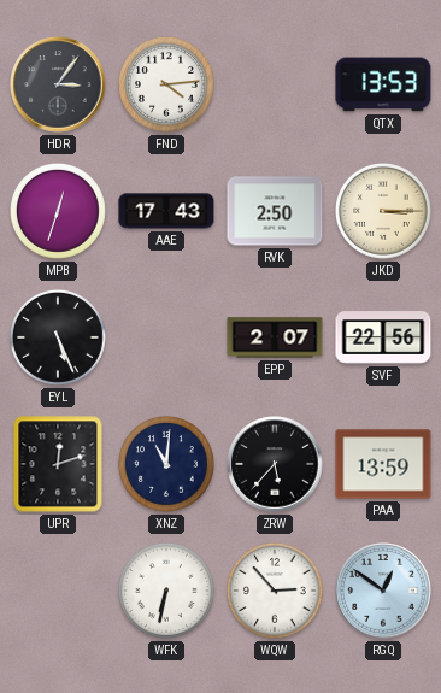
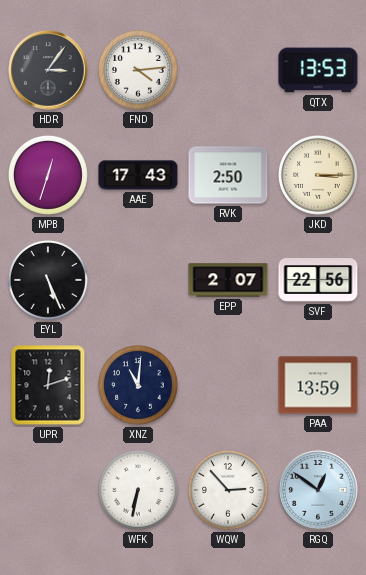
ZRW: 5:37 -> none (275, 464)
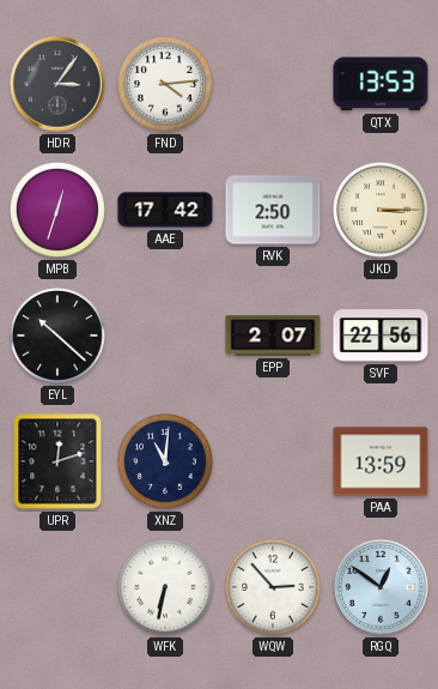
AAE: 17:43 -> 17:42 (165, 210)
EYL: 5:26 -> 10:22 (57, 336)
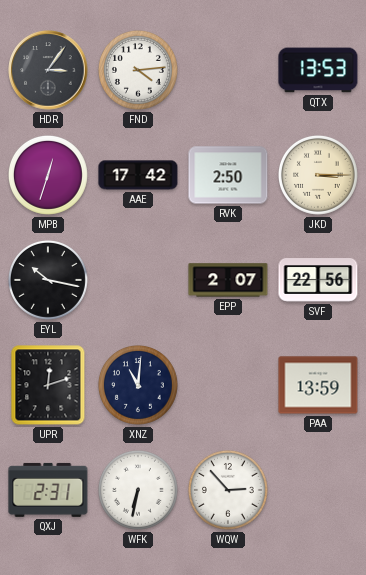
EYL: 10:22 -> 10:17 (48, 280)
QXJ: none -> 2:31 (48, 490)
RGQ: 12:51 -> none (381, 587)
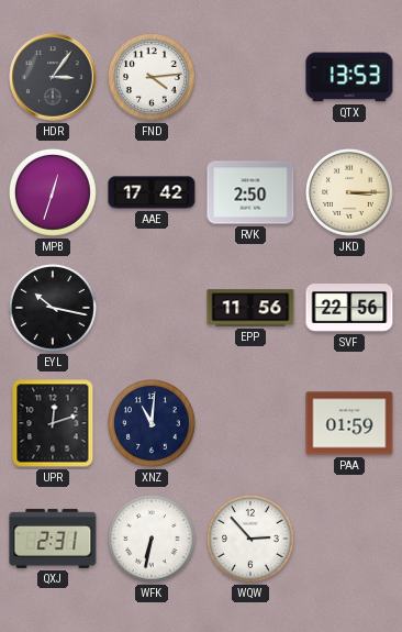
EPP: 2:07 -> 11:56 (250, 308)
PAA: 13:59 -> 01:59 (349, 423)
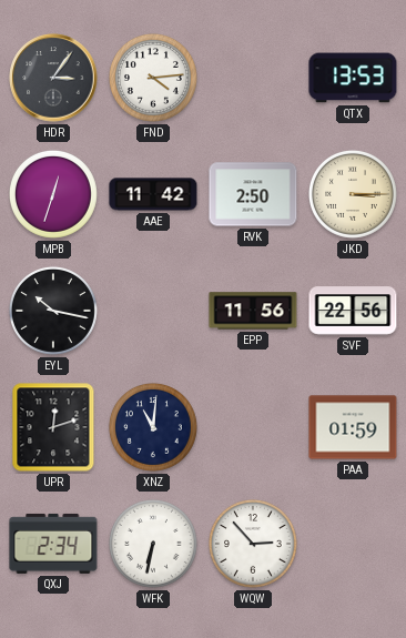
AAE: 17:42 -> 11:42 (153, 194)
QXJ: 2:31 -> 2:34 (53, 544)
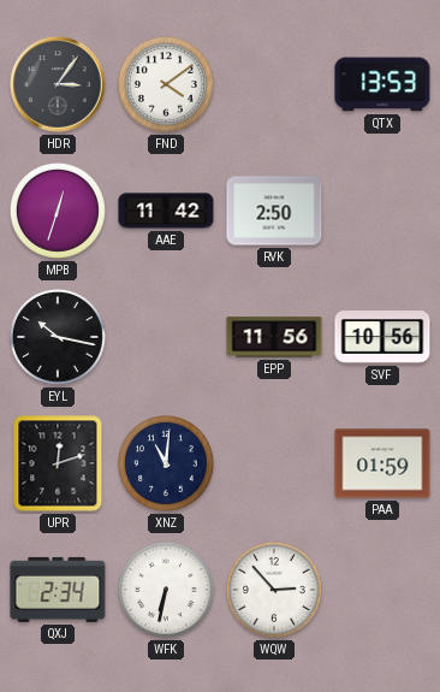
FND: 4:14 -> 4:09 (166, 84)
JKD: 3:15 -> none (353, 194)
SVF: 22:56 -> 10:56 (382, 337)
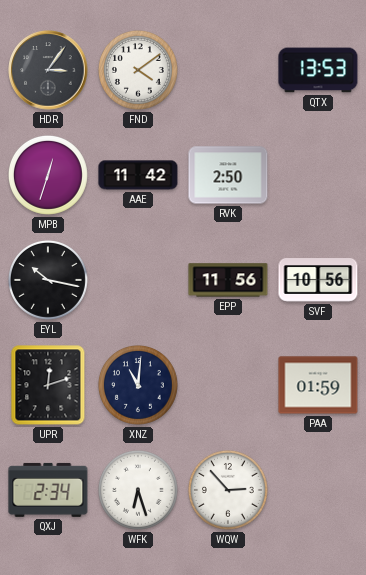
WFK: 6:32 -> 6:27 (138, 490)
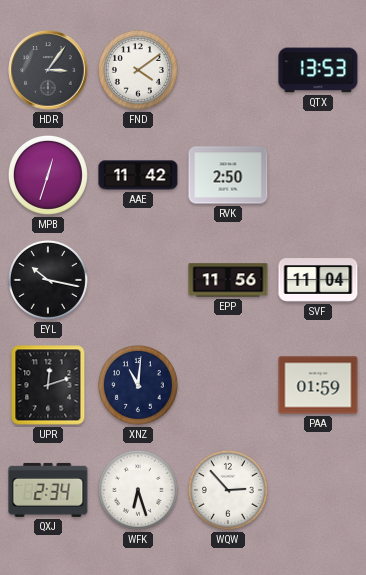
SVF: 10:56 -> 11:04 (318, 280)
